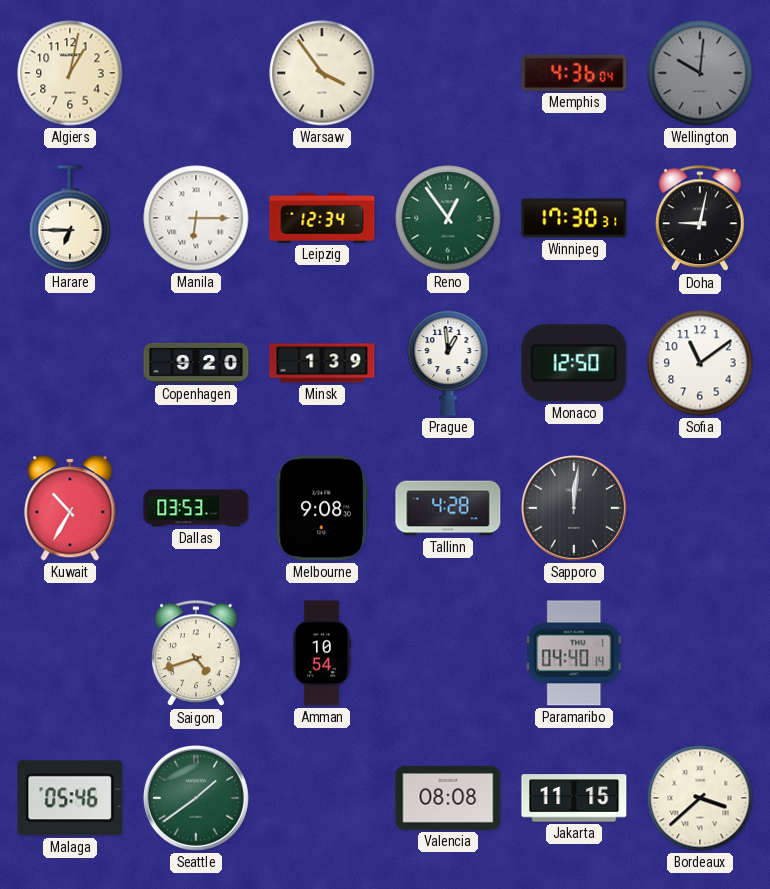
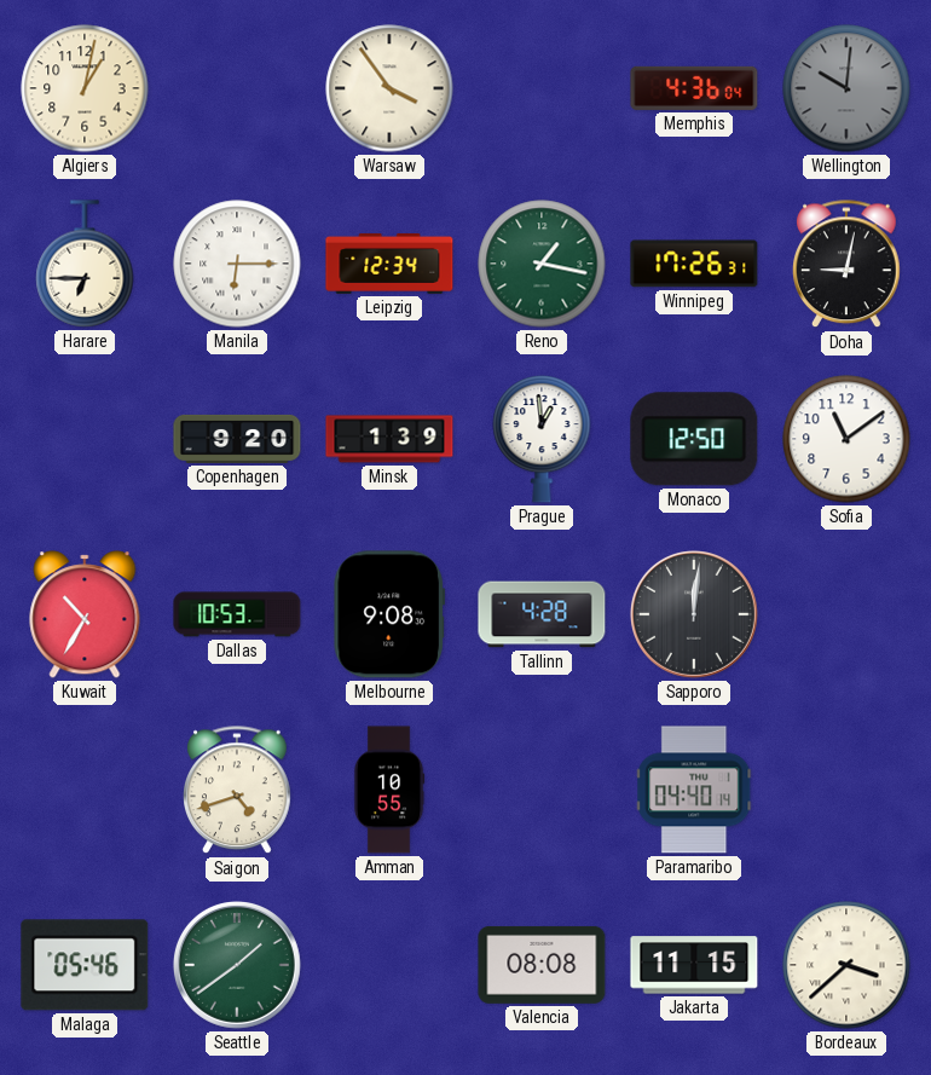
Reno: 12:54 -> 1:17 (542, 264)
Winnipeg: 17:30 -> 17:26 (694, 264)
Dallas: 03:53 -> 10:53 (237, 614)
Amman: 10:54 -> 10:55 (389, 790)
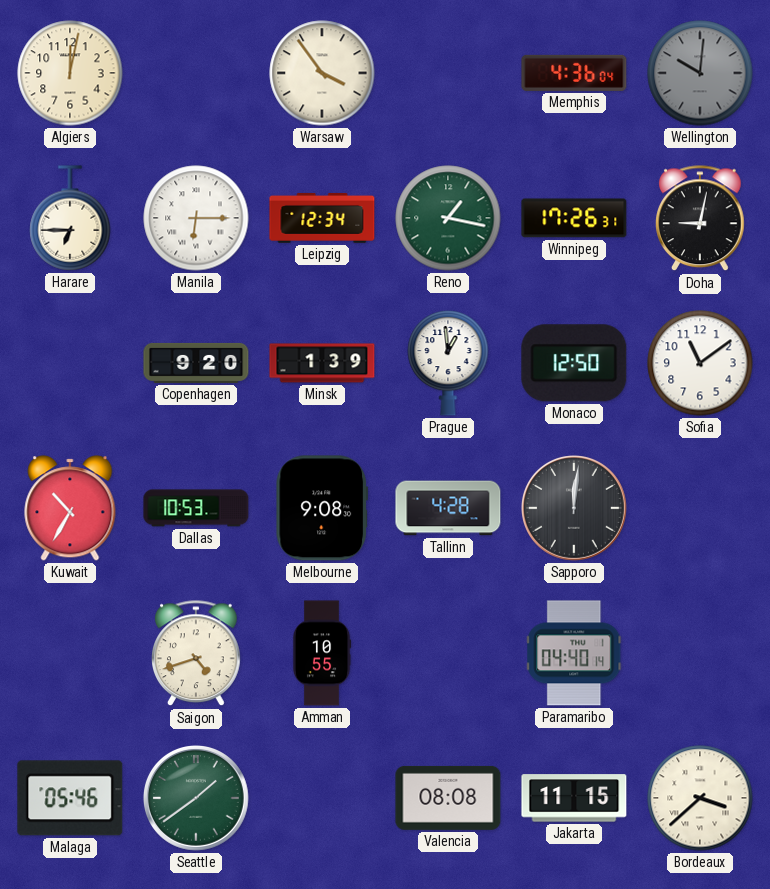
Algiers: 1:02 -> 12:02 (70, 73)
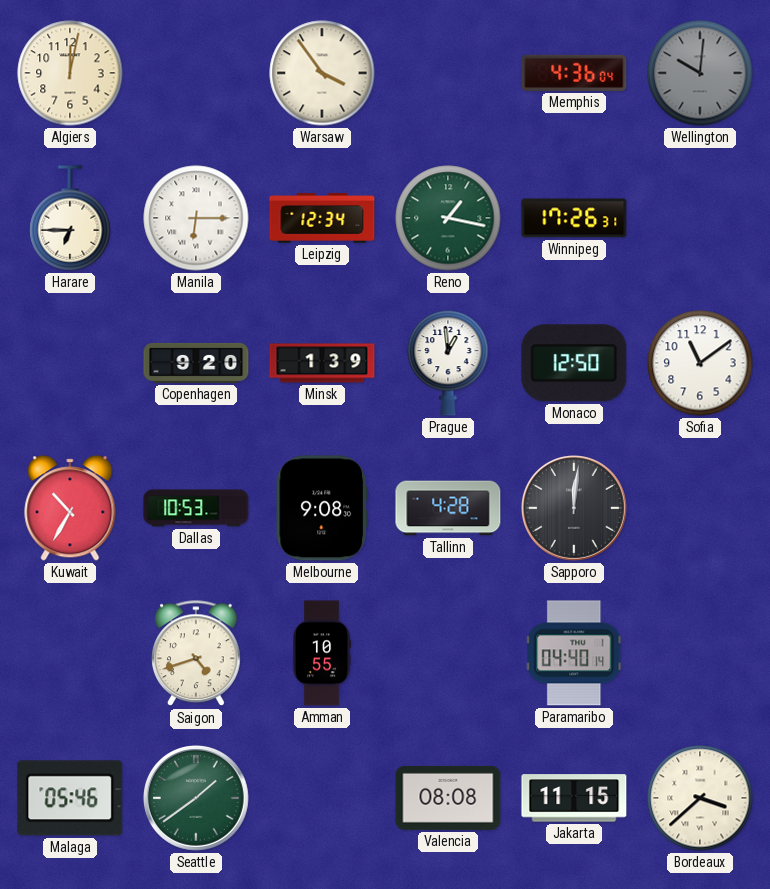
Doha: 9:02 -> none (701, 219)
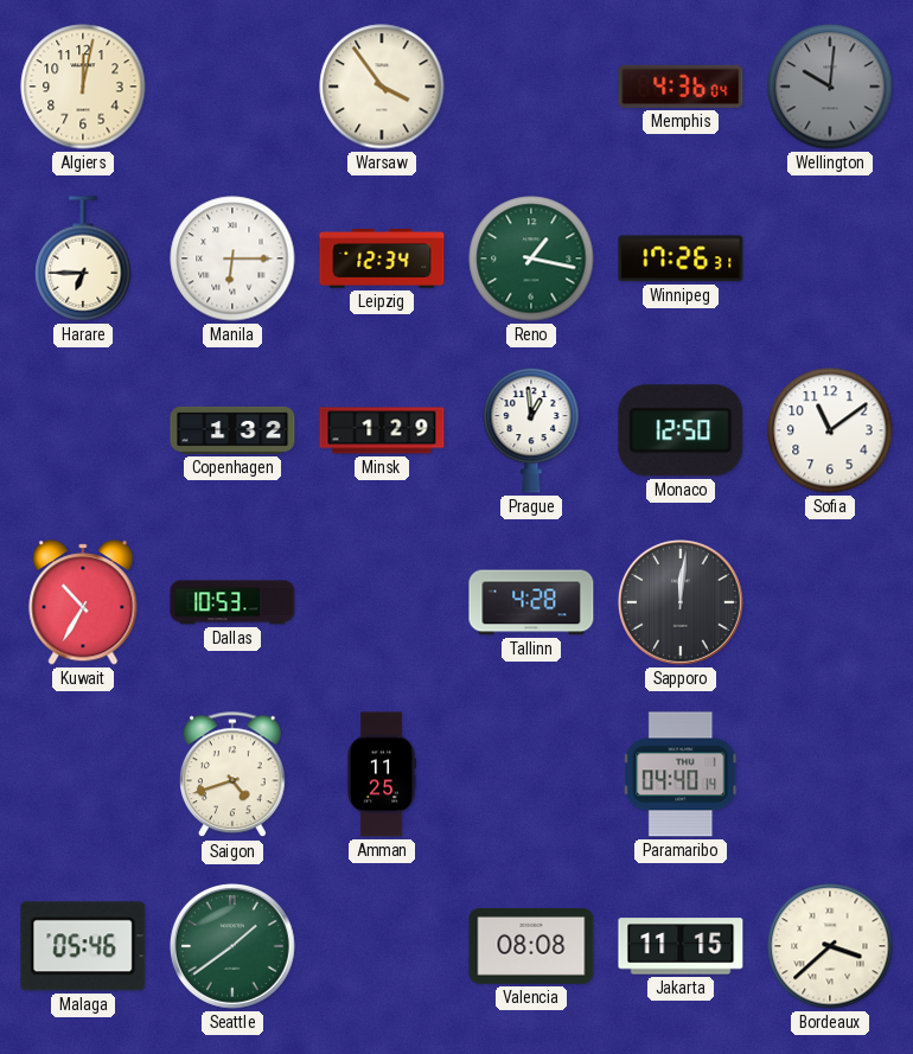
Copenhagen: 9:20 -> 1:32 (232, 430)
Minsk: 1:39 -> 1:29 (382, 430)
Melbourne: 9:08 -> none (322, 508)
Amman: 10:55 -> 11:25 (382, 774)
